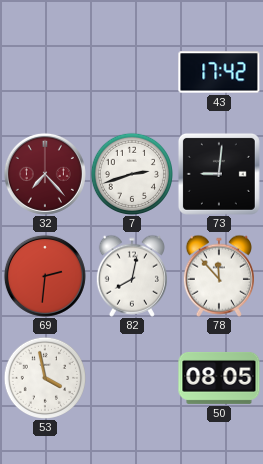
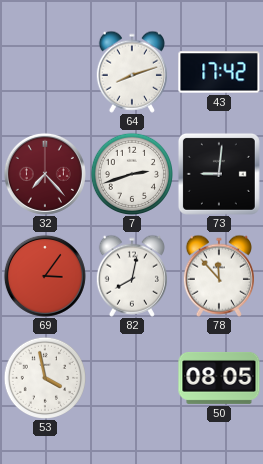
64: none -> 8:12 (132, 72)
69: 2:31 -> 3:06 (45, 276)
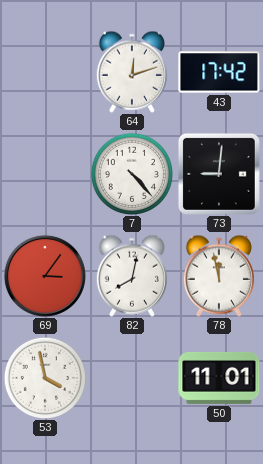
64: 8:12 -> 12:12 (132, 72)
32: 7:23 -> none (45, 174)
7: 2:42 -> 4:23 (131, 173)
78: 11:53 -> 11:58 (219, 276)
50: 08:05 -> 11:01 (219, 378)
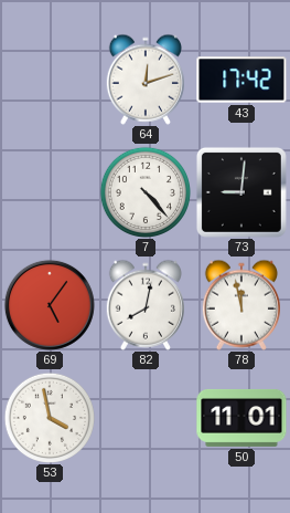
69: 3:06 -> 5:06 (50, 305)
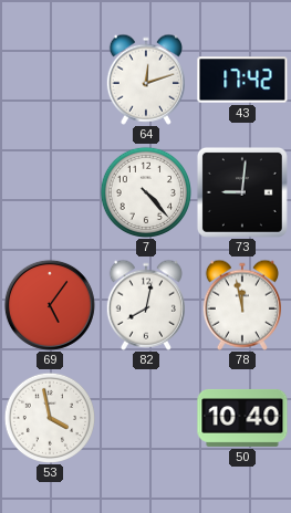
50: 11:01 -> 10:40 (242, 418)
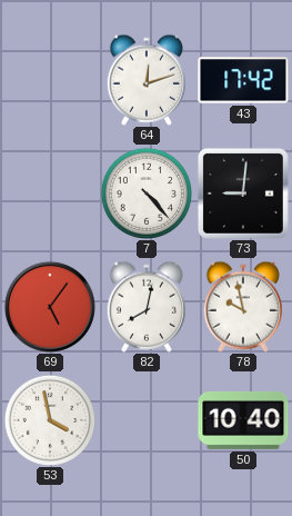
78: 11:58 -> 9:58 (243, 307)
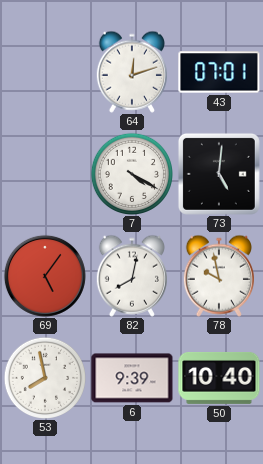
43: 17:42 -> 07:01 (219, 72)
7: 4:23 -> 4:20 (131, 173)
73: 9:01 -> 5:01 (219, 174)
53: 3:58 -> 7:58 (44, 377)
6: none -> 9:39 (132, 378)
